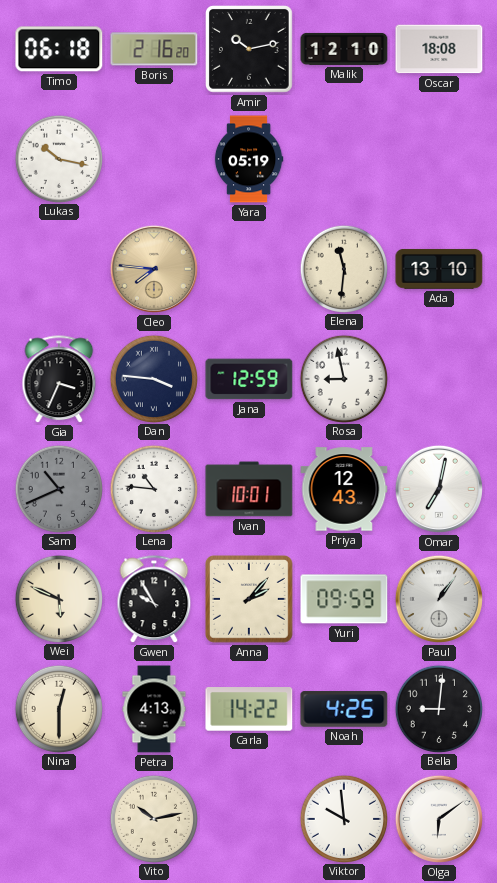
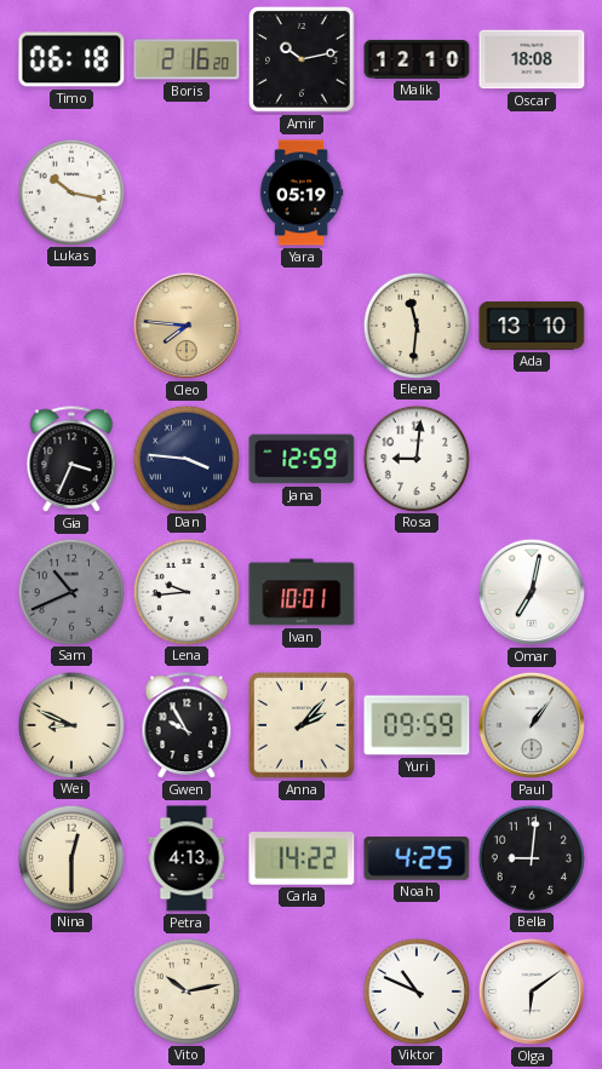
Rosa: 8:58 -> 9:01 (415, 458)
Lena: 10:46 -> 9:44 (185, 591)
Priya: 12:43 -> none (344, 489)
Wei: 5:49 -> 8:49 (70, 724)
Viktor: 9:59 -> 10:49 (415, 990)
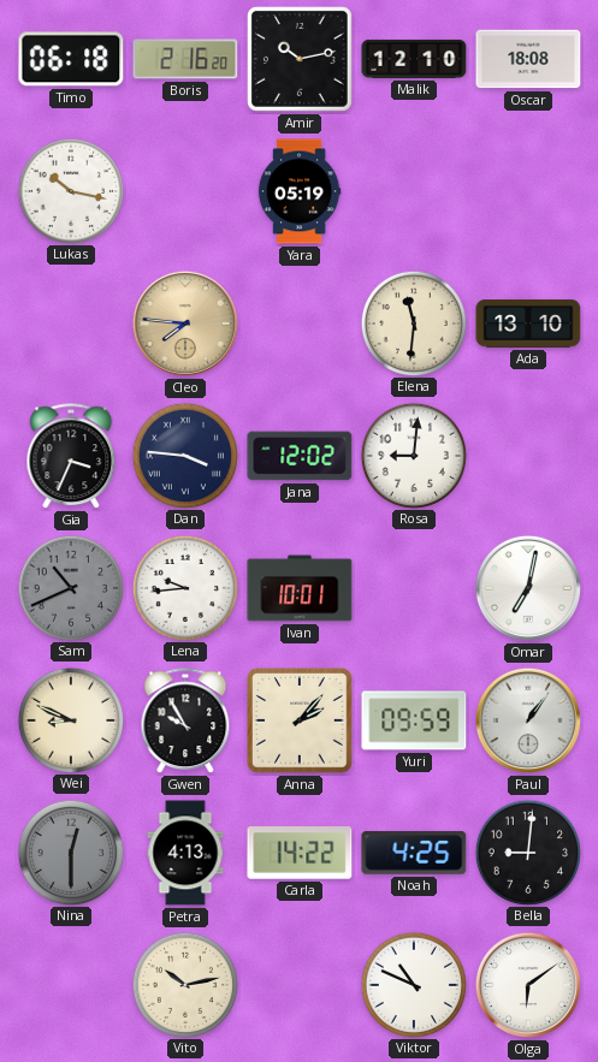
Jana: 12:59 -> 12:02 (300, 456)
Nina dial: cream -> grey (70, 852)
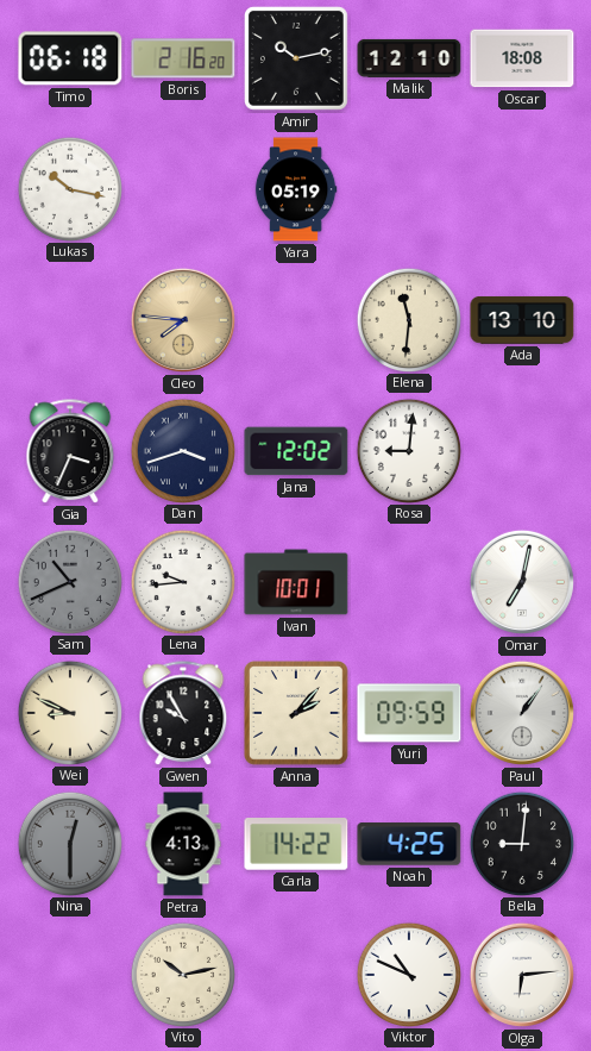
Dan: 3:46 -> 3:42 (182, 450)
Olga: 6:09 -> 6:14 (522, 975)
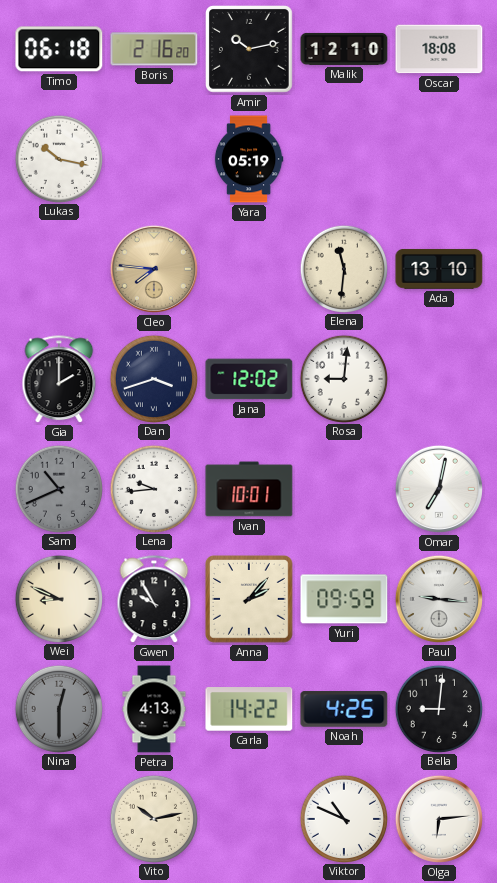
Gia: 3:34 -> 2:00 (59, 380)
Paul: 1:06 -> 9:16 (439, 599)
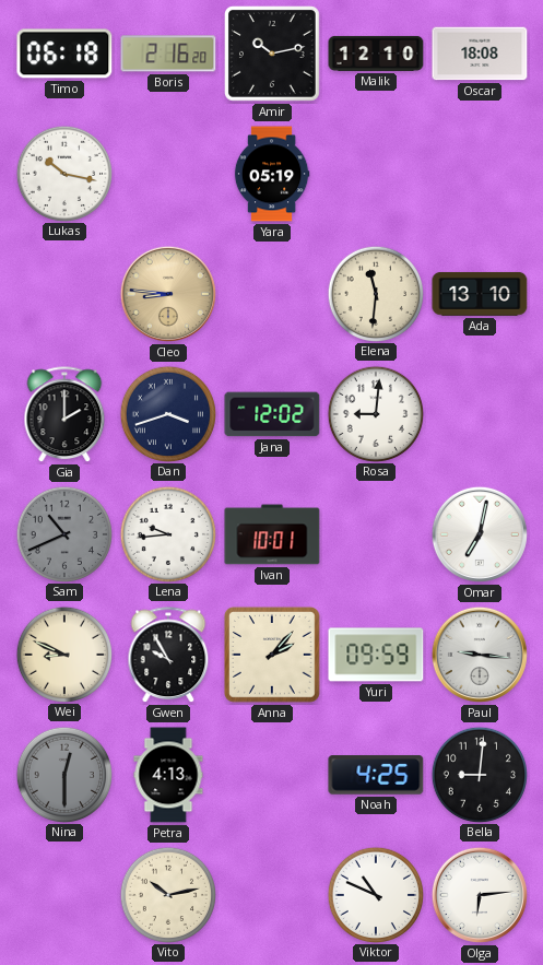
Cleo: 7:46 -> 8:46 (168, 294)
Carla: 14:22 -> none (249, 709)
